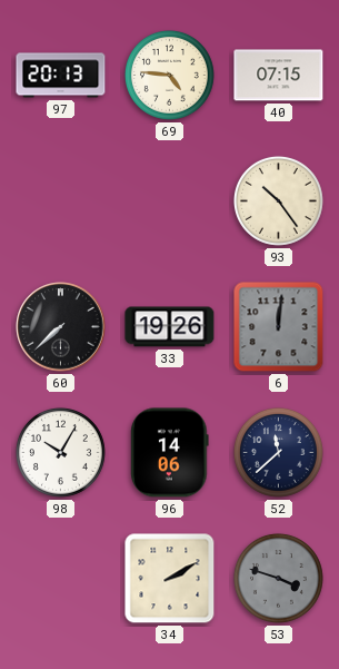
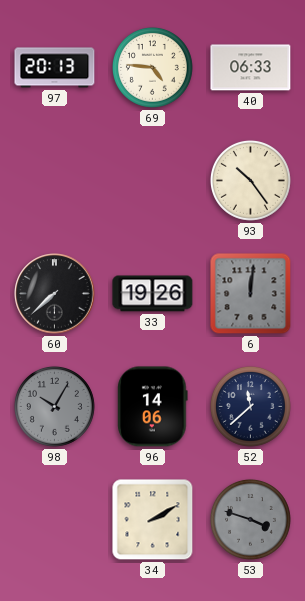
40: 07:15 -> 06:33 (251, 68)
98 dial: white -> grey (54, 406)
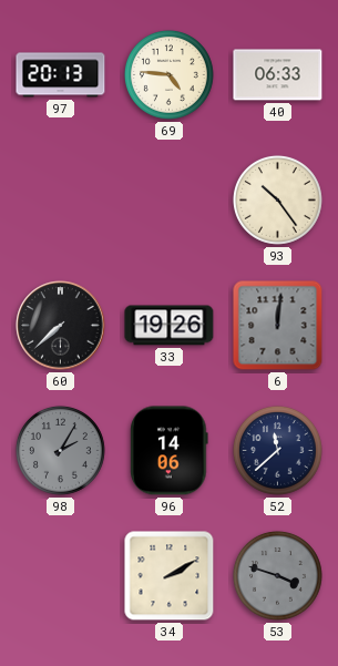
98: 10:05 -> 2:05 (60, 450)
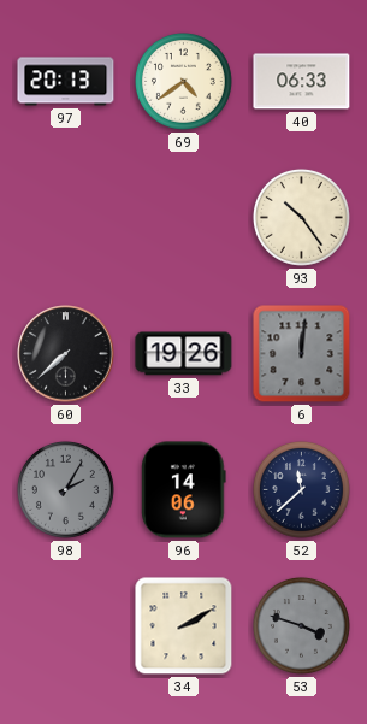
69: 4:46 -> 4:39 (183, 81)
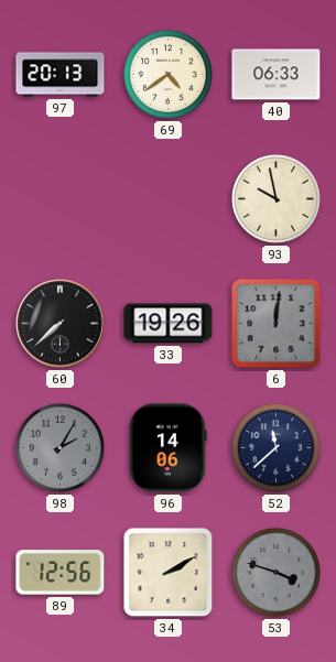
93: 10:24 -> 9:58 (275, 198)
89: none -> 12:56 (61, 573)
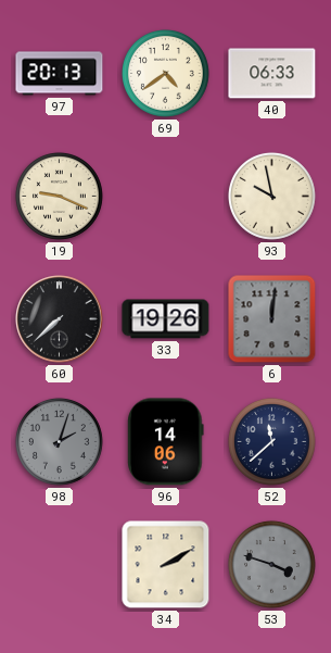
19: none -> 9:19 (59, 196)
98: 2:05 -> 2:03 (59, 441)
89: 12:56 -> none (61, 573)
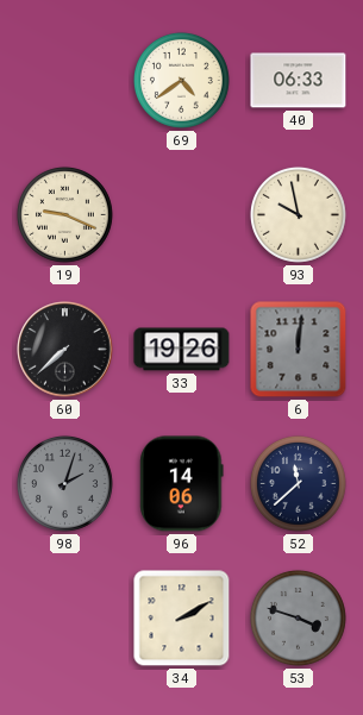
97: 20:13 -> none (60, 74)
